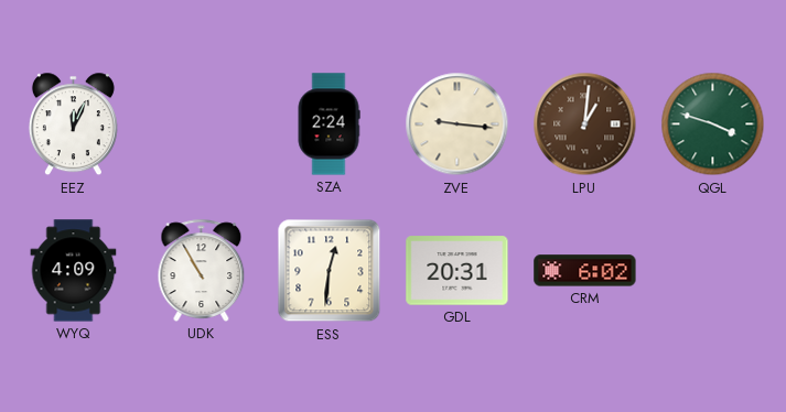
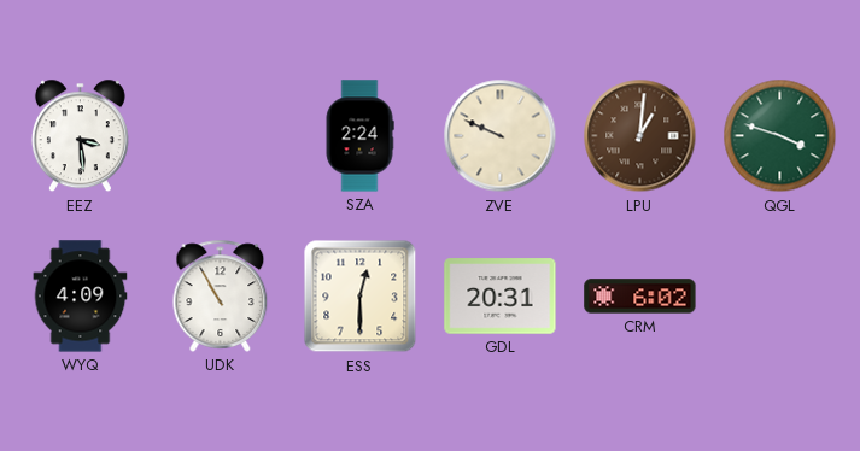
EEZ: 12:04 -> 3:29 (80, 136)
ZVE: 9:16 -> 9:49 (501, 136)
ESS: 12:31 -> 12:30 (361, 297)
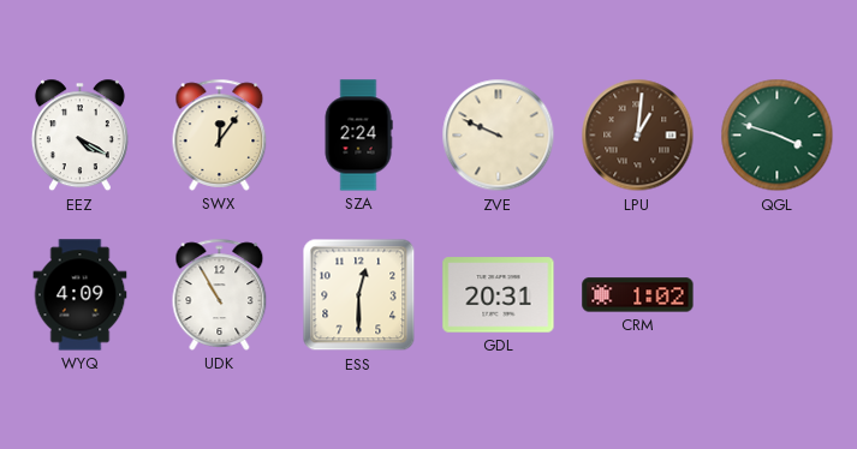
EEZ: 3:29 -> 4:20 (79, 136)
SWX: none -> 12:06 (220, 134)
CRM: 6:02 -> 1:02 (638, 295)
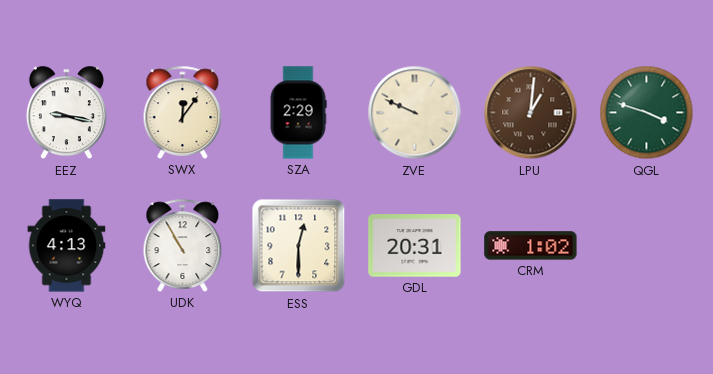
EEZ: 4:20 -> 9:17 (66, 113)
SZA: 2:24 -> 2:29 (298, 113)
WYQ: 4:09 -> 4:13 (67, 246)
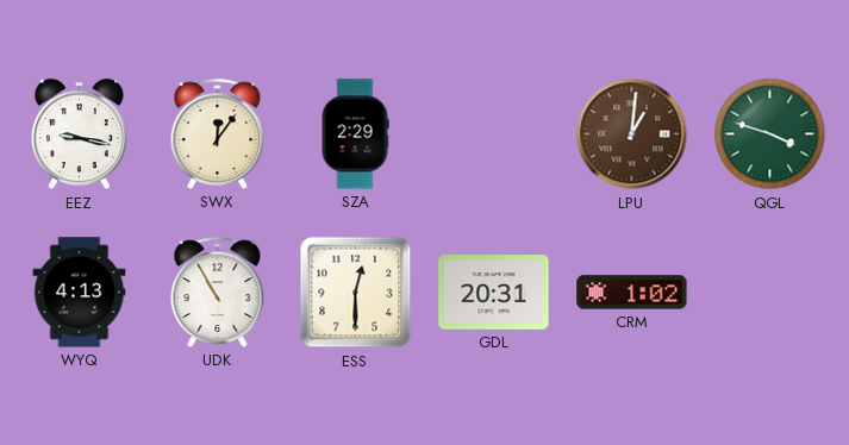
ZVE: 9:49 -> none (415, 113)
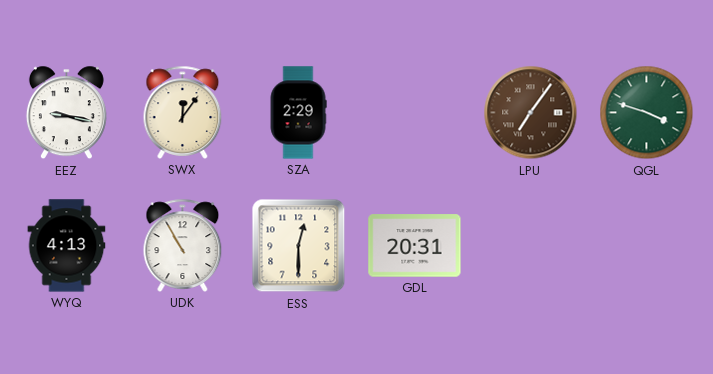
LPU: 1:01 -> 7:06 (531, 113)
CRM: 1:02 -> none (632, 293)
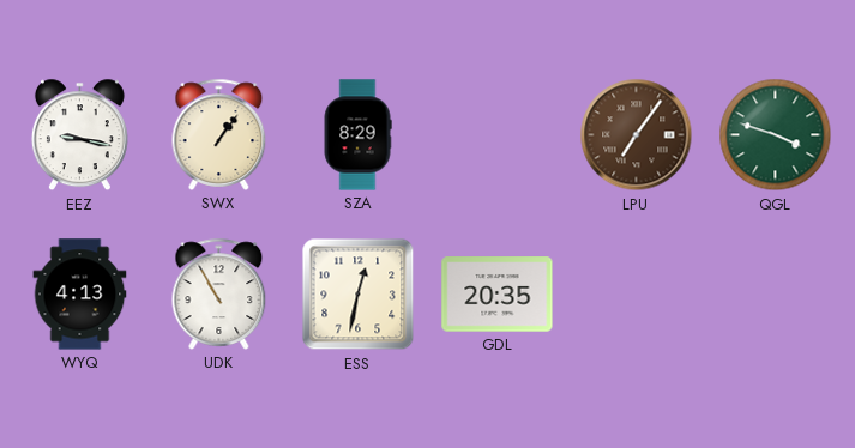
SWX: 12:06 -> 1:06 (219, 134)
SZA: 2:29 -> 8:29 (357, 135)
ESS: 12:30 -> 12:32 (359, 295)
GDL: 20:31 -> 20:35 (498, 295)
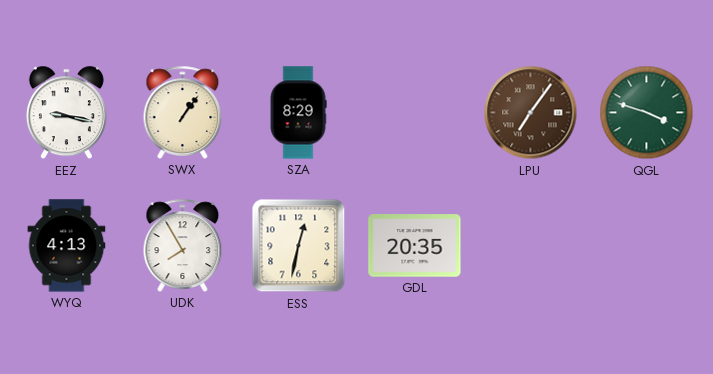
UDK: 10:55 -> 7:55 (183, 245)
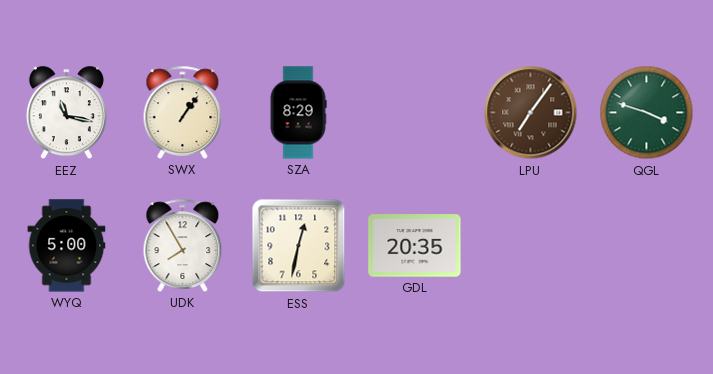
EEZ: 9:17 -> 11:17 (66, 113)
WYQ: 4:13 -> 5:00 (67, 246)
